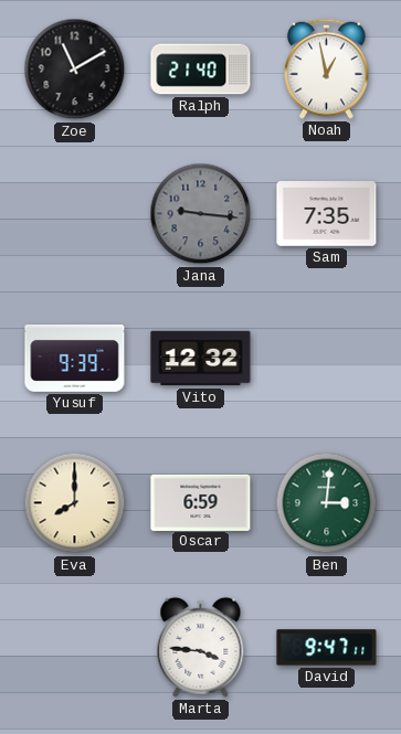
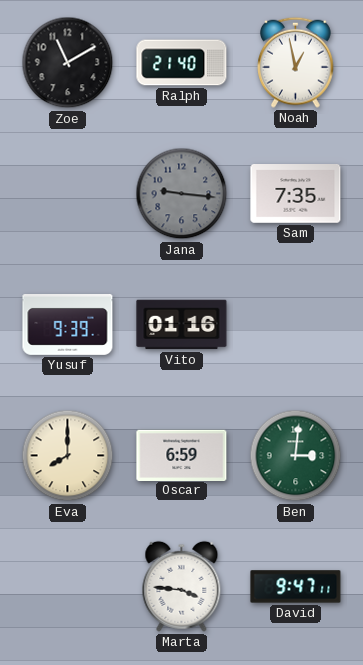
Vito: 12:32 -> 01:16 (182, 325)
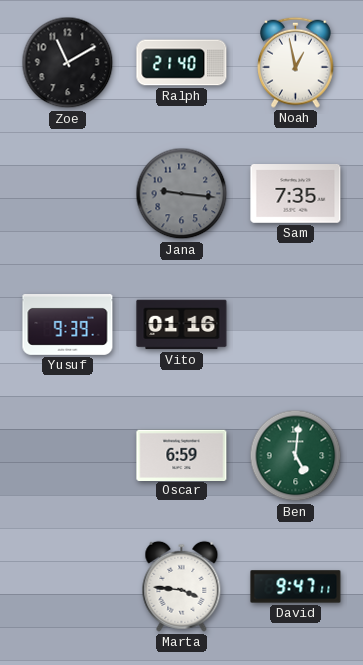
Eva: 8:00 -> none (68, 456)
Ben: 3:01 -> 5:01 (296, 456)
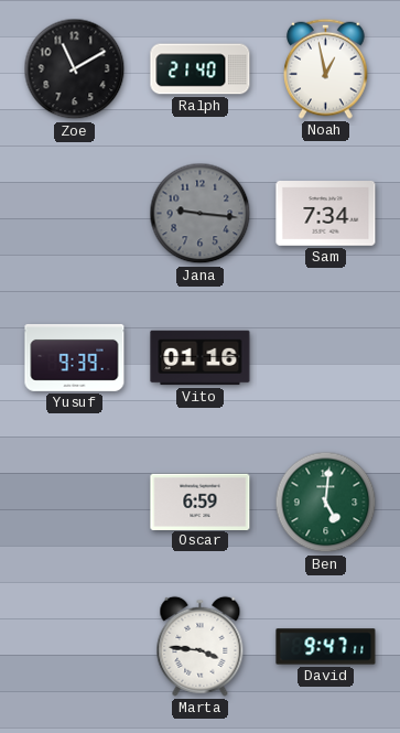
Sam: 7:35 -> 7:34 (326, 214)
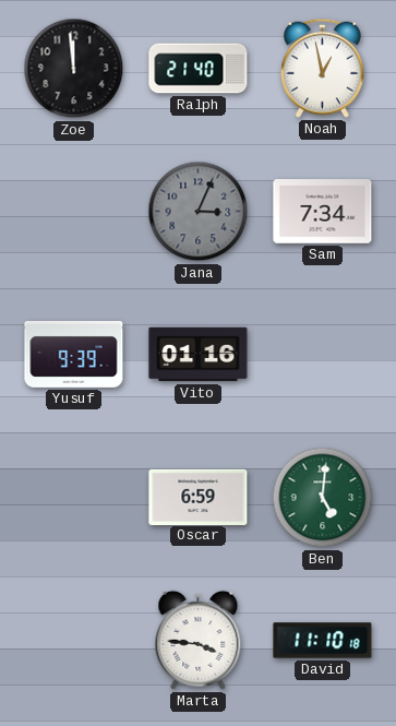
Zoe: 11:10 -> 11:59 (74, 69)
Jana: 9:16 -> 3:04 (199, 212)
David: 9:47 -> 11:10 (323, 641)
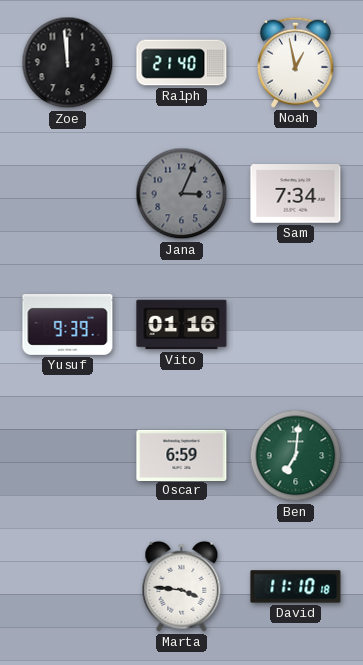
Ben: 5:01 -> 7:01 (296, 456)
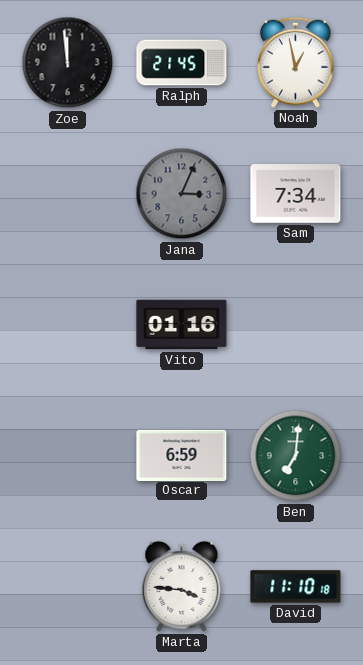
Ralph: 21:40 -> 21:45 (182, 63)
Yusuf: 9:39 -> none (68, 325)
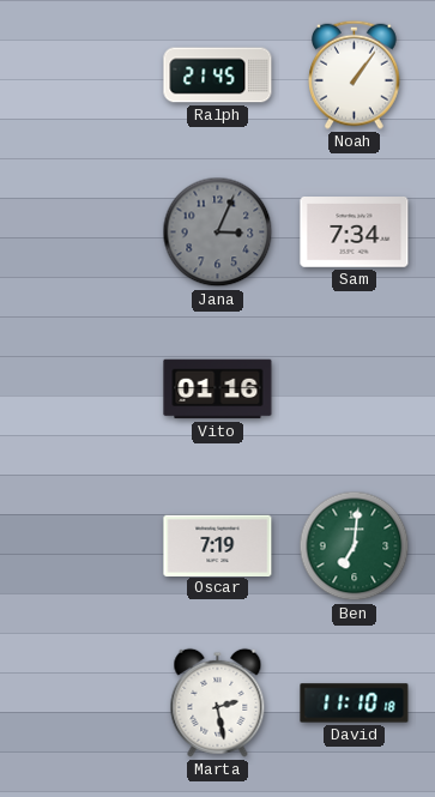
Zoe: 11:59 -> none (68, 63)
Noah: 12:58 -> 1:06 (355, 74)
Oscar: 6:59 -> 7:19 (218, 545)
Marta: 3:46 -> 2:28 (218, 702)
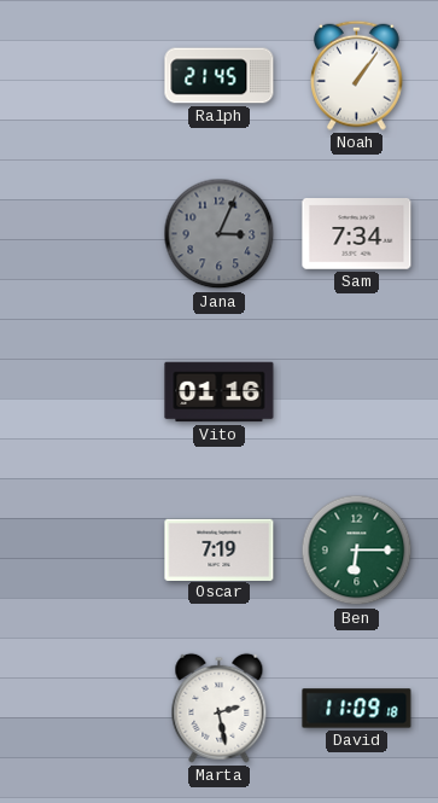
Ben: 7:01 -> 6:15 (357, 551)
David: 11:10 -> 11:09 (357, 709)
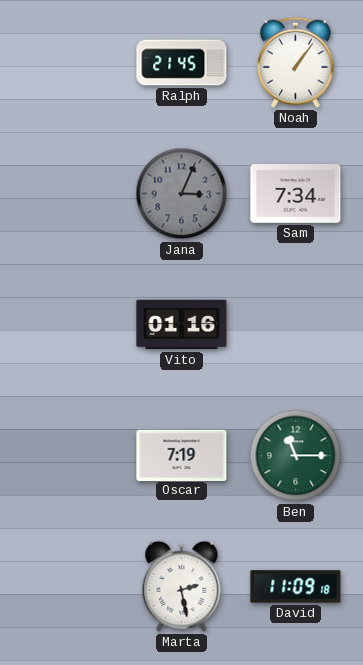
Ben: 6:15 -> 11:15 (296, 456)
